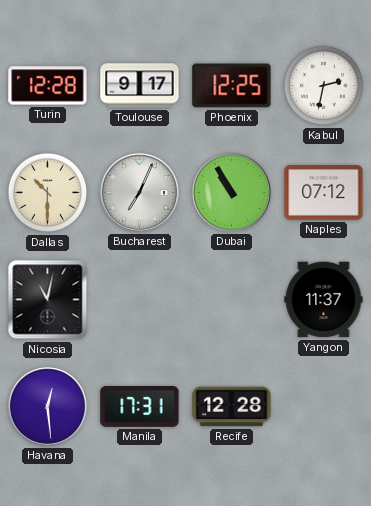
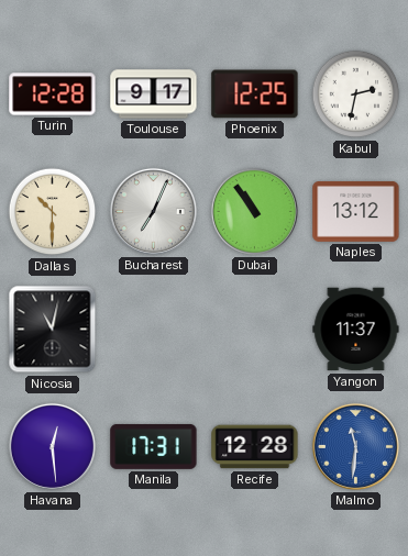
Dubai: 10:55 -> 10:54 (254, 211)
Naples: 07:12 -> 13:12 (356, 211)
Malmo: none -> 11:31 (355, 446)
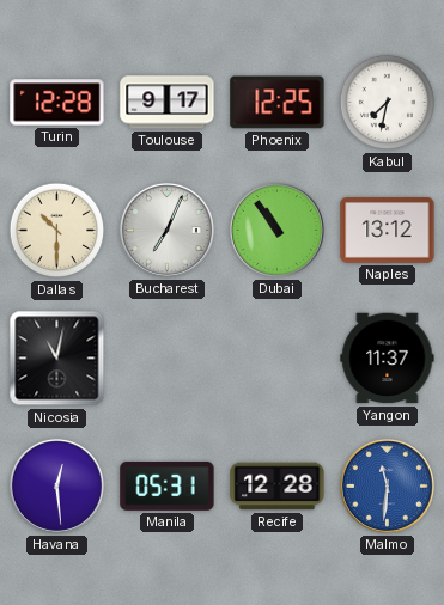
Kabul: 2:32 -> 7:32 (388, 103)
Manila: 17:31 -> 05:31 (168, 485)
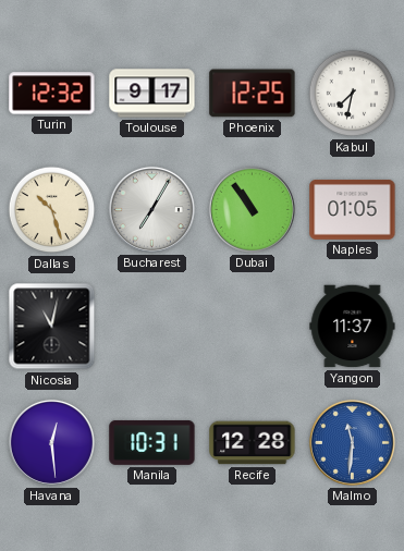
Turin: 12:28 -> 12:32 (52, 94)
Dallas: 10:30 -> 10:27 (52, 210)
Bucharest: 7:04 -> 7:05 (151, 209)
Naples: 13:12 -> 01:05 (353, 209)
Manila: 05:31 -> 10:31 (152, 442)
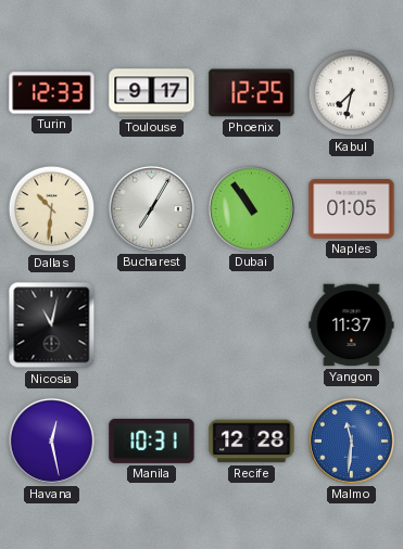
Turin: 12:32 -> 12:33 (52, 93)
Dallas: 10:27 -> 10:31 (52, 209)
Havana: 12:29 -> 12:28 (51, 441)
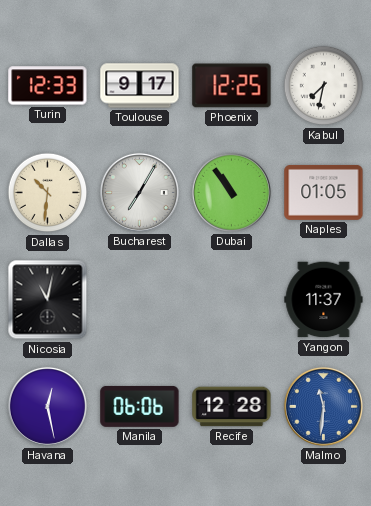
Manila: 10:31 -> 06:06 (140, 406)
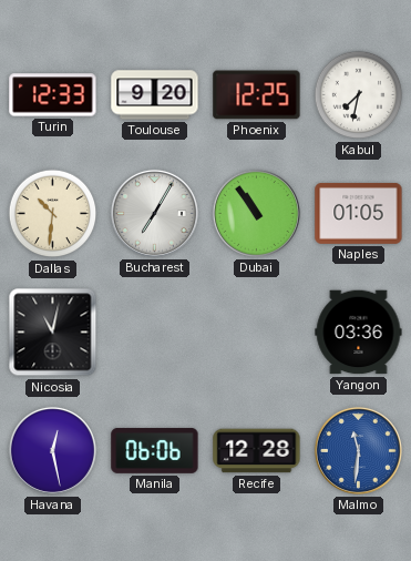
Toulouse: 9:17 -> 9:20 (155, 95)
Yangon: 11:37 -> 03:36 (359, 333)
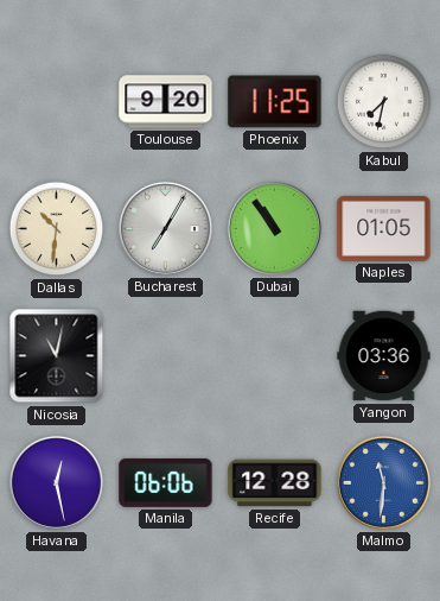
Turin: 12:33 -> none (53, 95)
Phoenix: 12:25 -> 11:25 (275, 102)
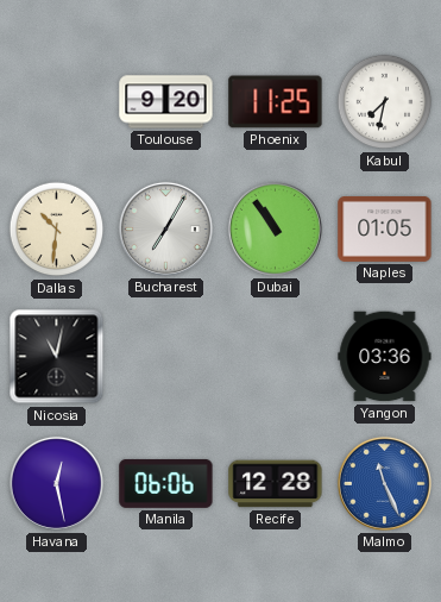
Malmo: 11:31 -> 11:26 (384, 483)
